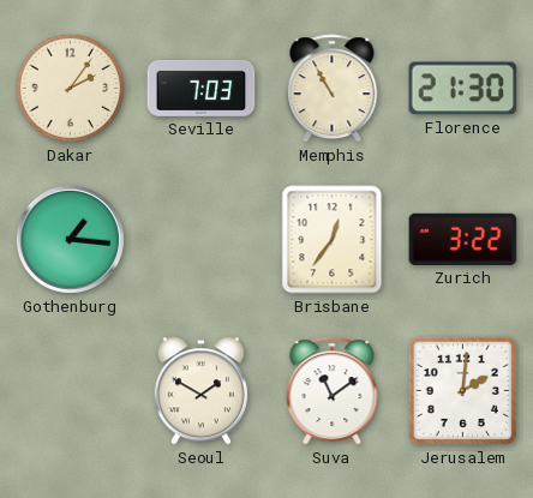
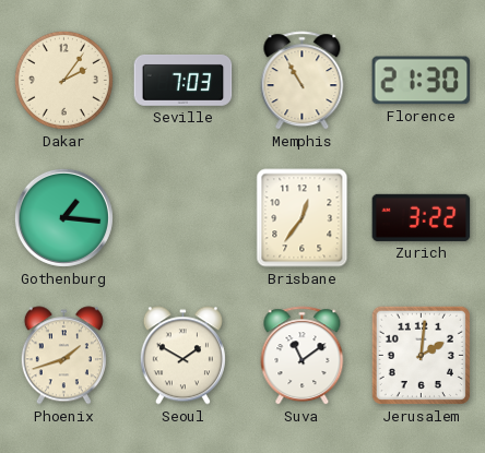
Phoenix: none -> 1:42 (63, 356)
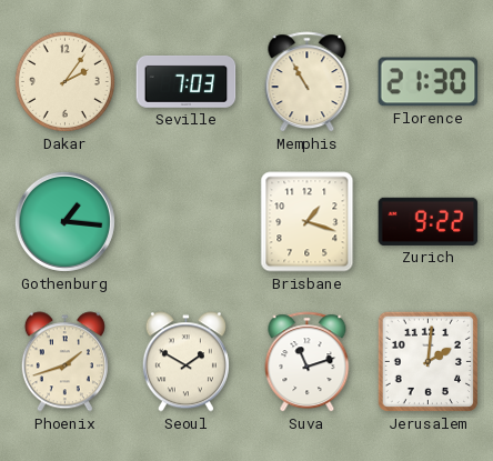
Brisbane: 12:36 -> 1:18 (308, 222)
Zurich: 3:22 -> 9:22 (429, 221)
Suva: 11:09 -> 11:12 (308, 362)
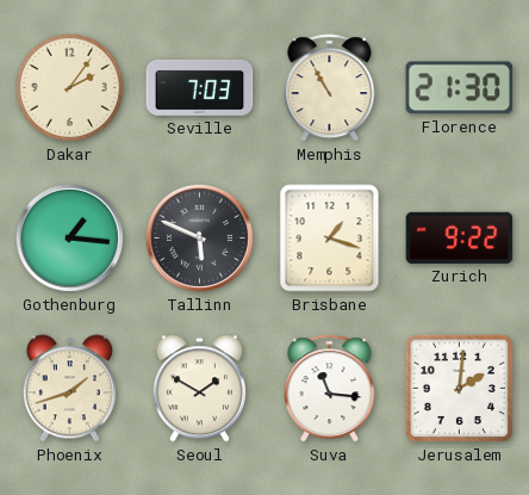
Tallinn: none -> 5:49 (199, 237)
Suva: 11:12 -> 11:16 (330, 389)
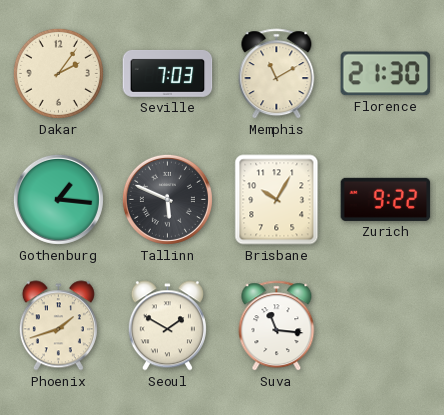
Memphis: 10:55 -> 11:10 (277, 74)
Brisbane: 1:18 -> 10:05 (277, 200)
Jerusalem: 2:01 -> none (459, 388)
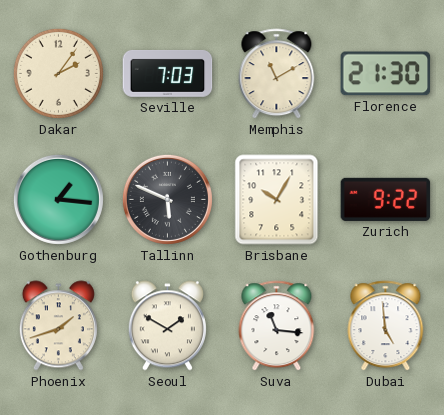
Dubai: none -> 4:59 (386, 326)
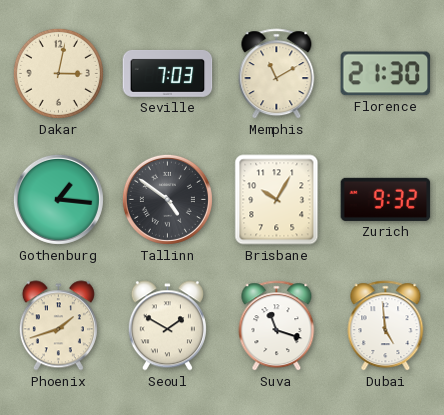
Dakar: 2:06 -> 3:02 (58, 73)
Tallinn: 5:49 -> 4:51 (167, 199)
Zurich: 9:22 -> 9:32 (386, 199)
Suva: 11:16 -> 11:18 (277, 326)
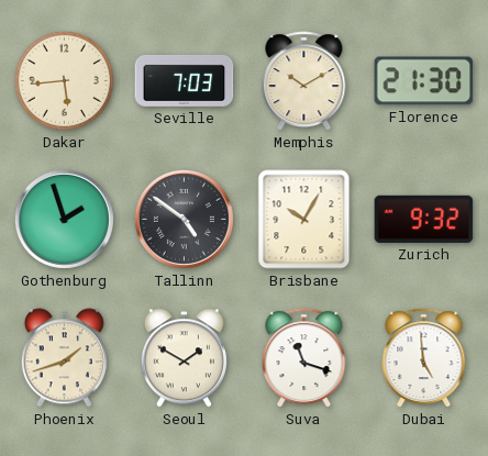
Dakar: 3:02 -> 5:44 (64, 80)
Memphis: 11:10 -> 10:10 (304, 81)
Gothenburg: 1:16 -> 1:57 (64, 219)
